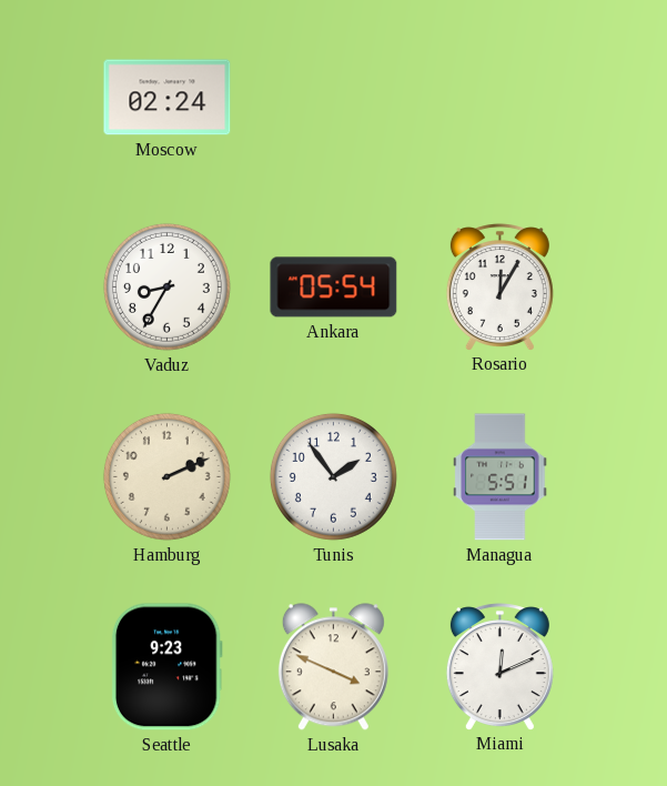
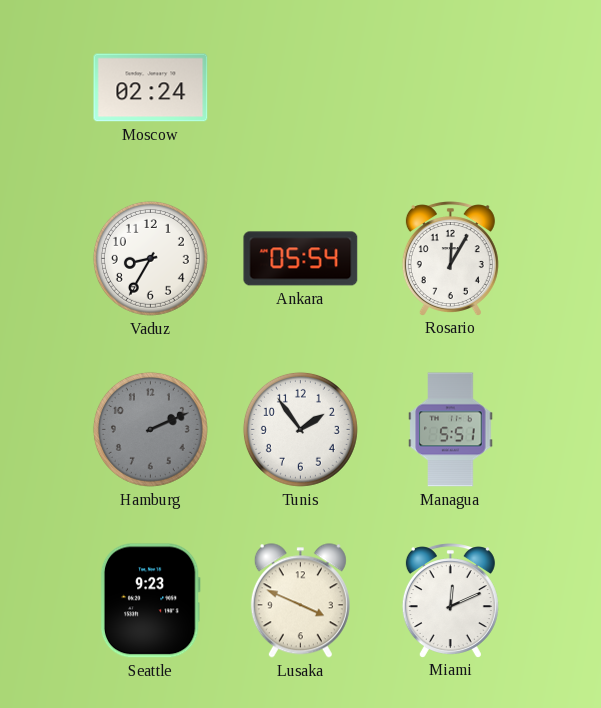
Hamburg dial: cream -> grey (150, 429)
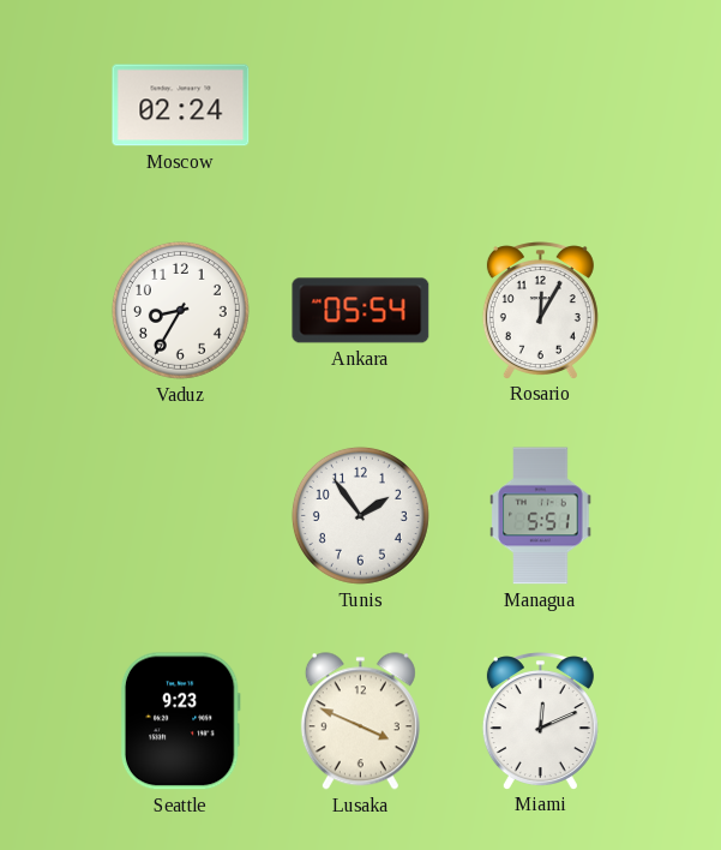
Hamburg: 2:11 -> none (150, 429)
